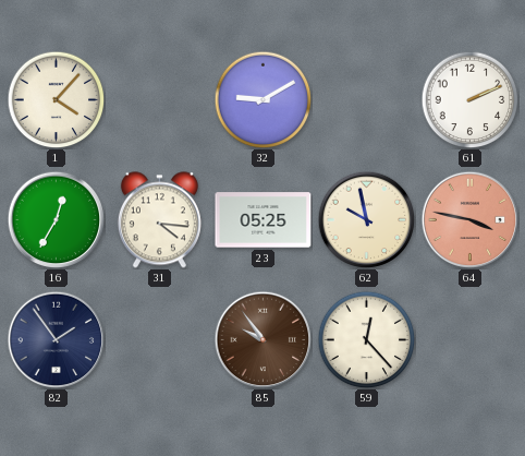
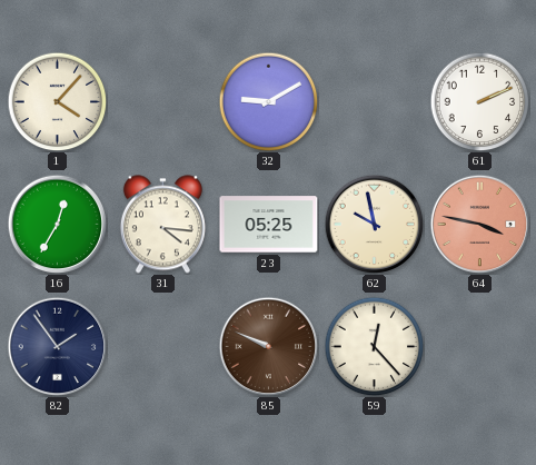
85: 9:54 -> 9:49 (268, 346)
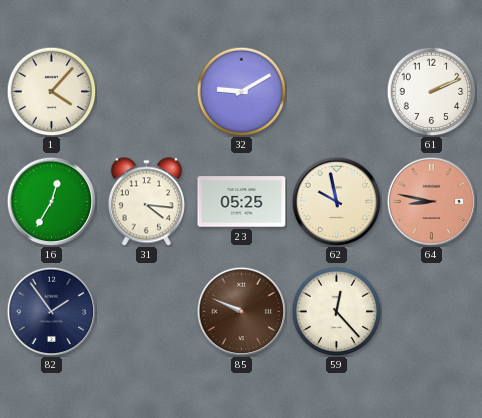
64: 3:47 -> 8:47 (431, 201)
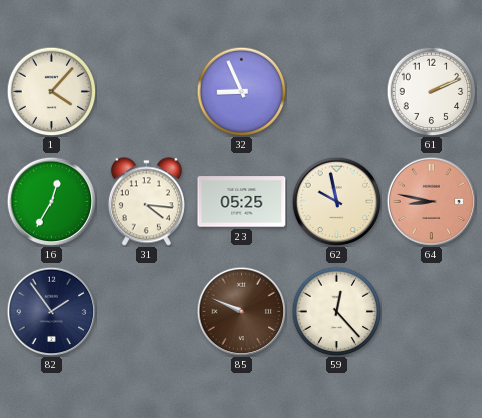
32: 9:10 -> 8:56 (241, 91)
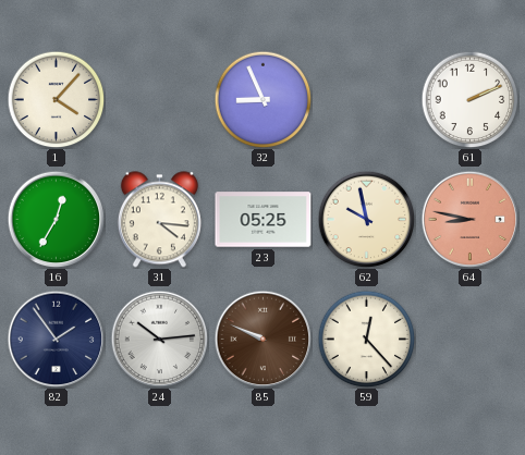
24: none -> 10:14 (159, 339)
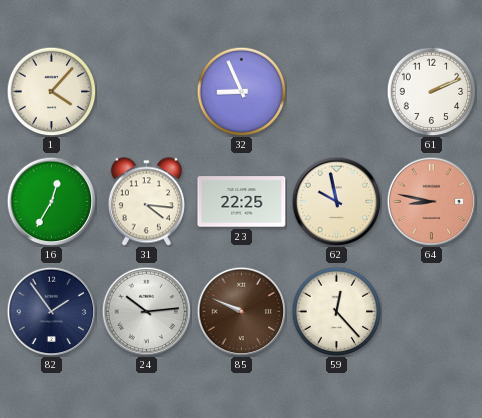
23: 05:25 -> 22:25 (242, 202)
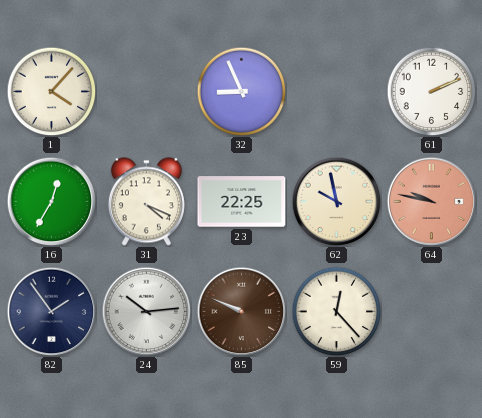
31: 4:16 -> 4:19 (146, 202)
64: 8:47 -> 9:47 (431, 201)
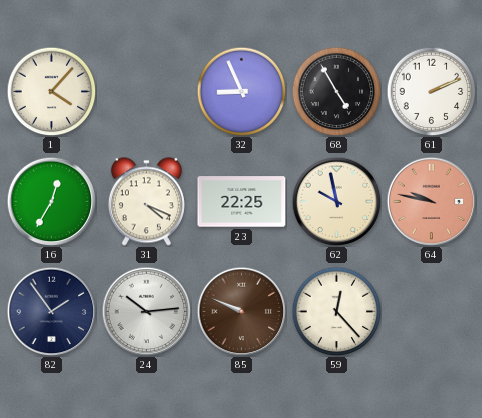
68: none -> 4:55 (336, 91)
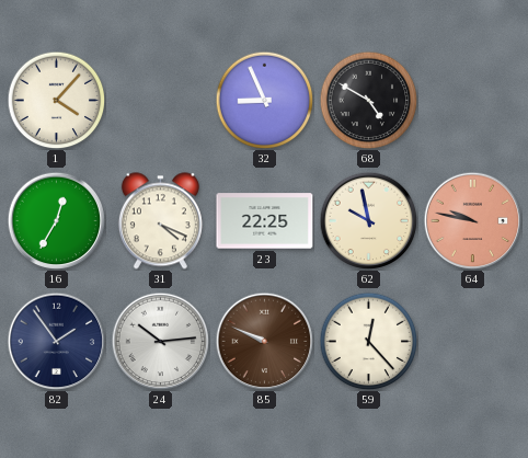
68: 4:55 -> 4:50 (368, 100)
61: 2:11 -> none (431, 91)
